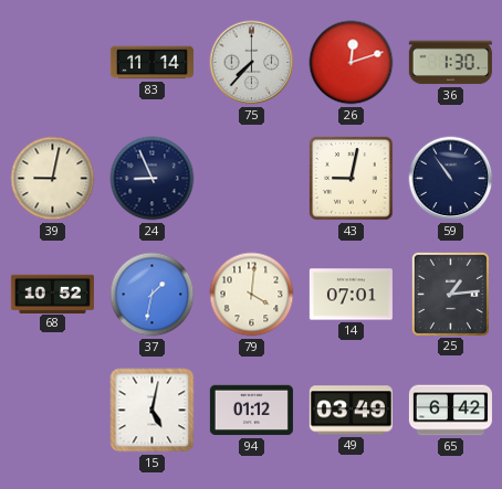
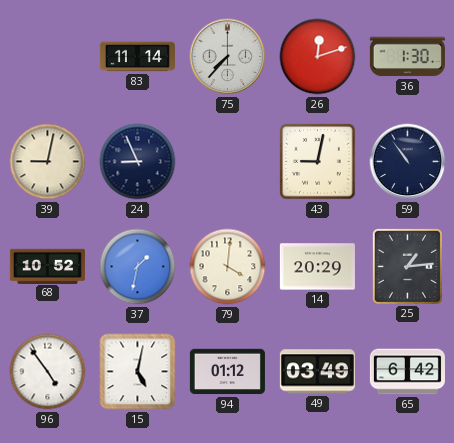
14: 07:01 -> 20:29 (317, 267)
96: none -> 4:54 (48, 372)
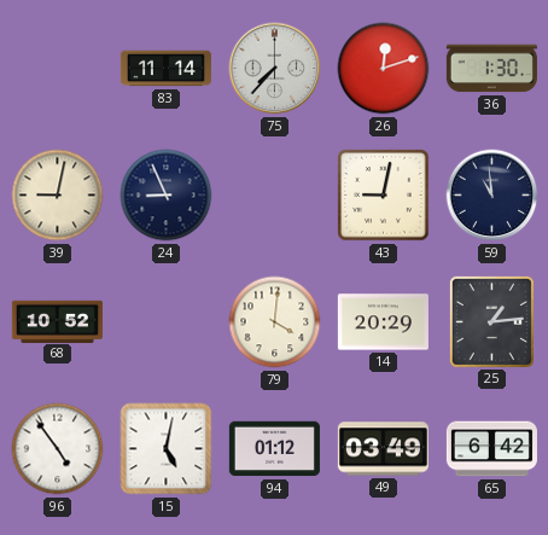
59: 10:54 -> 10:59 (492, 196)
37: 1:32 -> none (138, 267)
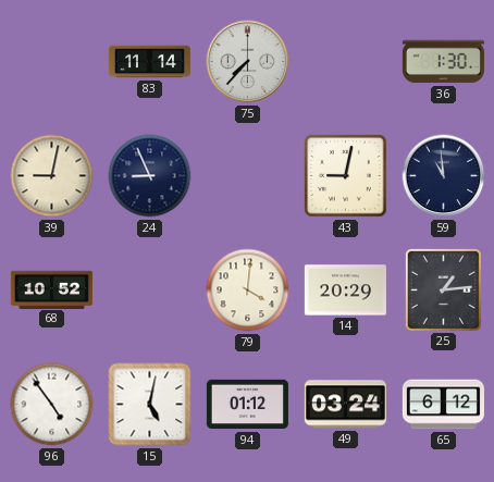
26: 12:12 -> none (384, 69)
49: 03:49 -> 03:24 (345, 405)
65: 6:42 -> 6:12 (443, 405)
